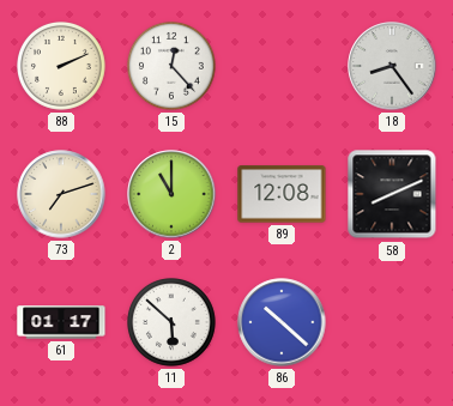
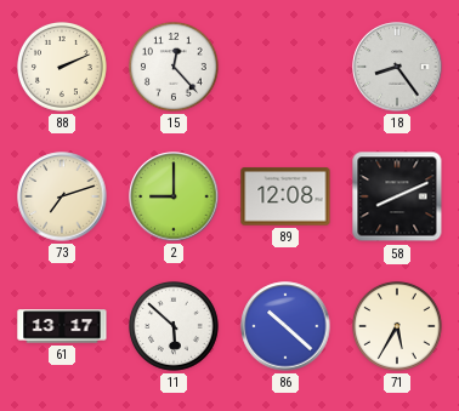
2: 11:00 -> 9:00 (174, 196)
61: 01:17 -> 13:17 (62, 326)
71: none -> 5:35 (398, 327)
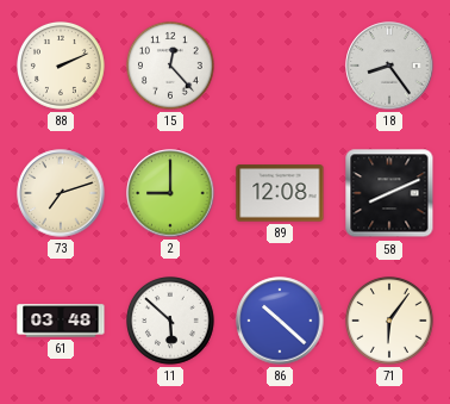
61: 13:17 -> 03:48 (61, 321)
71: 5:35 -> 6:06 (390, 322)
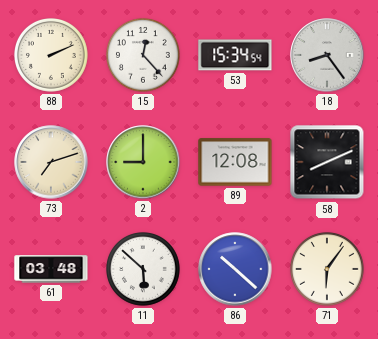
53: none -> 15:34 (235, 55)
